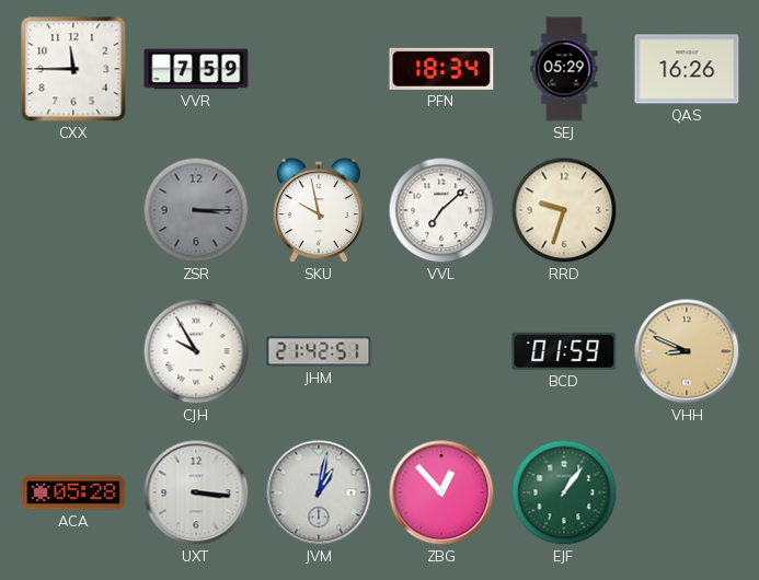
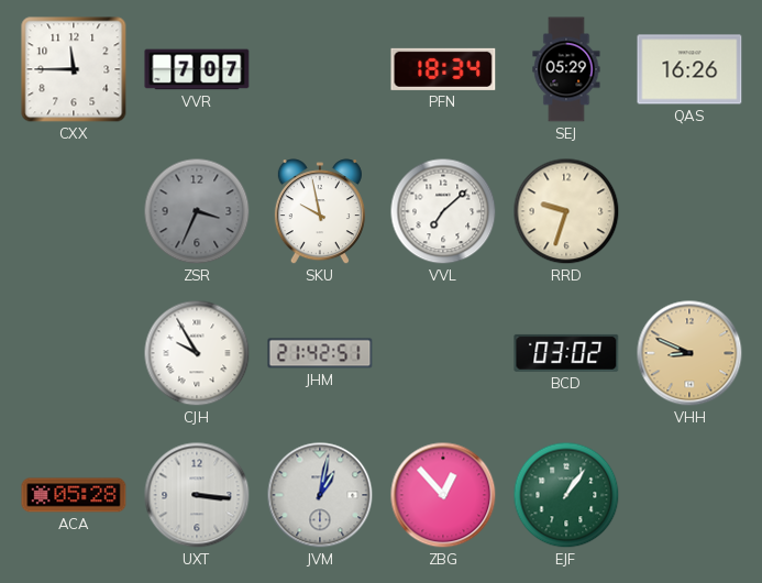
VVR: 7:59 -> 7:07 (197, 69)
ZSR: 3:15 -> 3:34 (197, 211)
BCD: 01:59 -> 03:02 (566, 353)
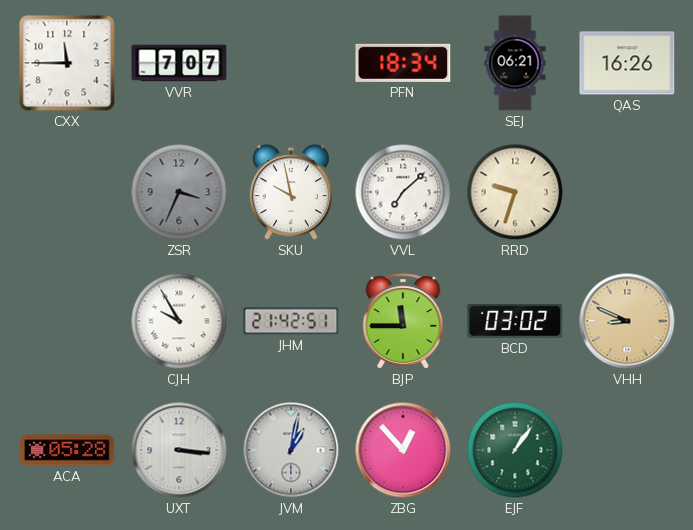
SEJ: 05:29 -> 06:21 (515, 63)
BJP: none -> 11:45 (403, 321)
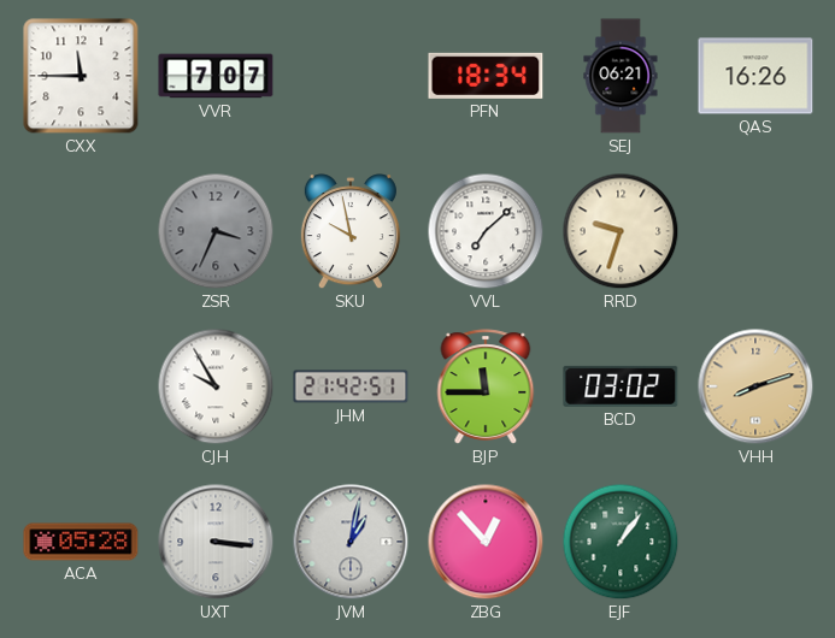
VHH: 8:49 -> 8:12 (755, 386)
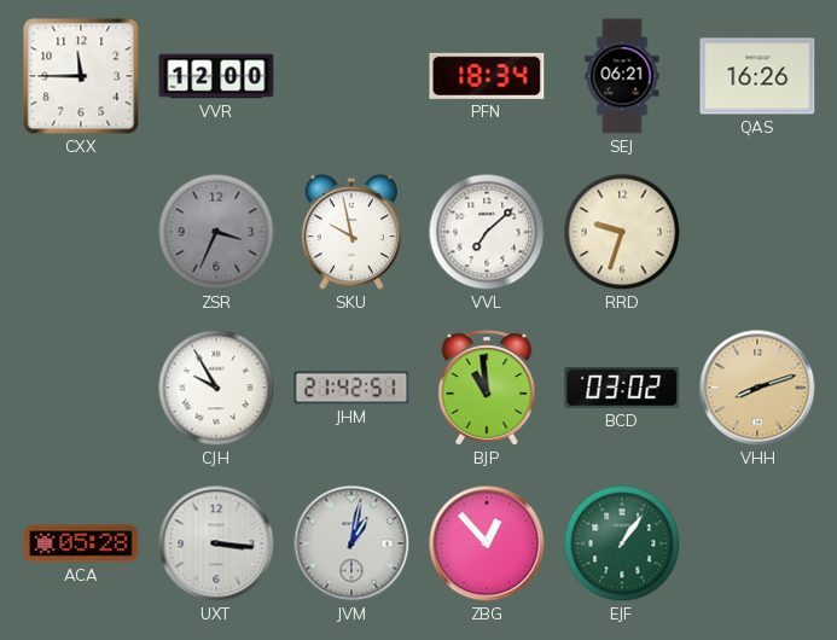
VVR: 7:07 -> 12:00 (216, 76)
BJP: 11:45 -> 10:59 (487, 388)
